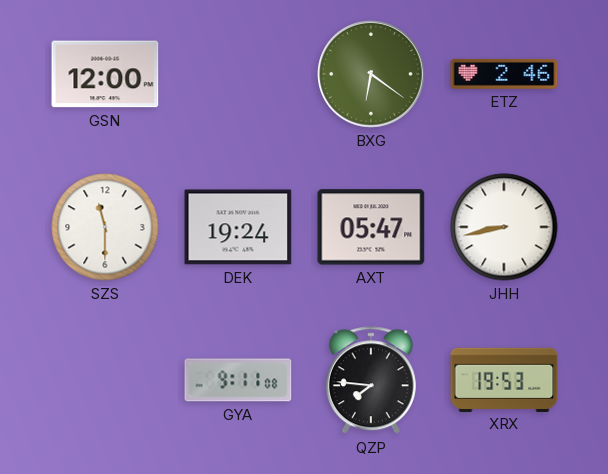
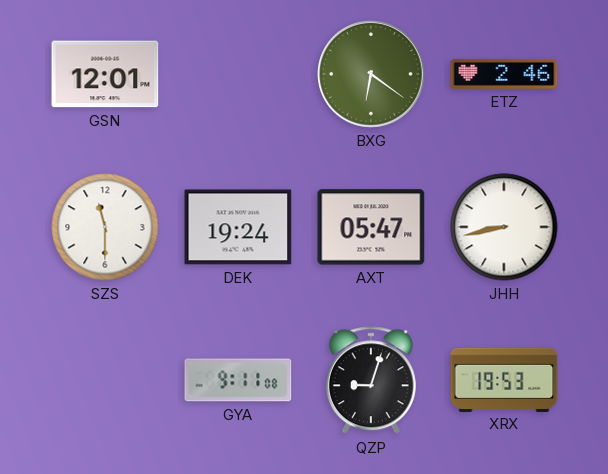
GSN: 12:00 -> 12:01 (105, 74)
QZP: 7:46 -> 9:03 (371, 381)
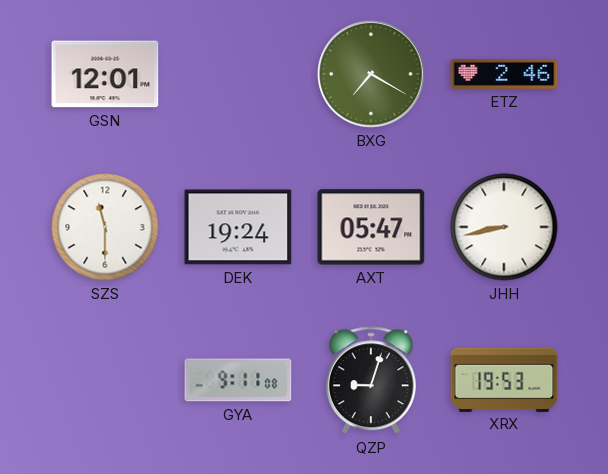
BXG: 6:21 -> 7:20 (372, 75)
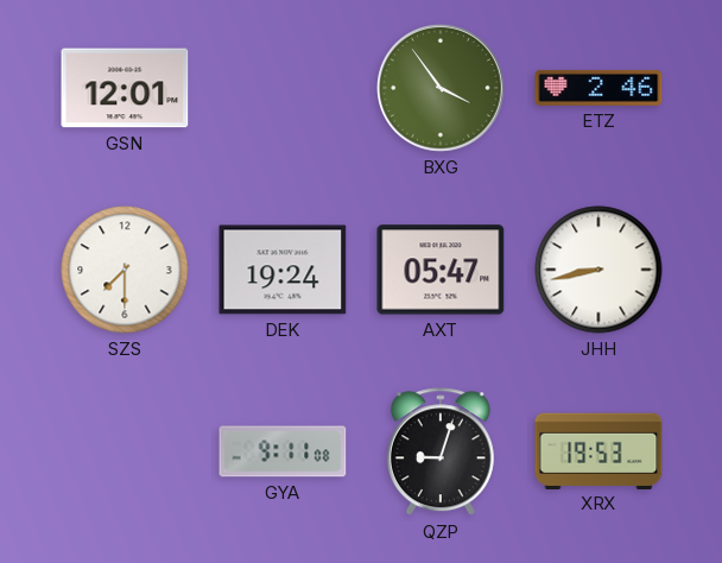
BXG: 7:20 -> 3:54 (442, 89)
SZS: 11:30 -> 7:30 (125, 270)
